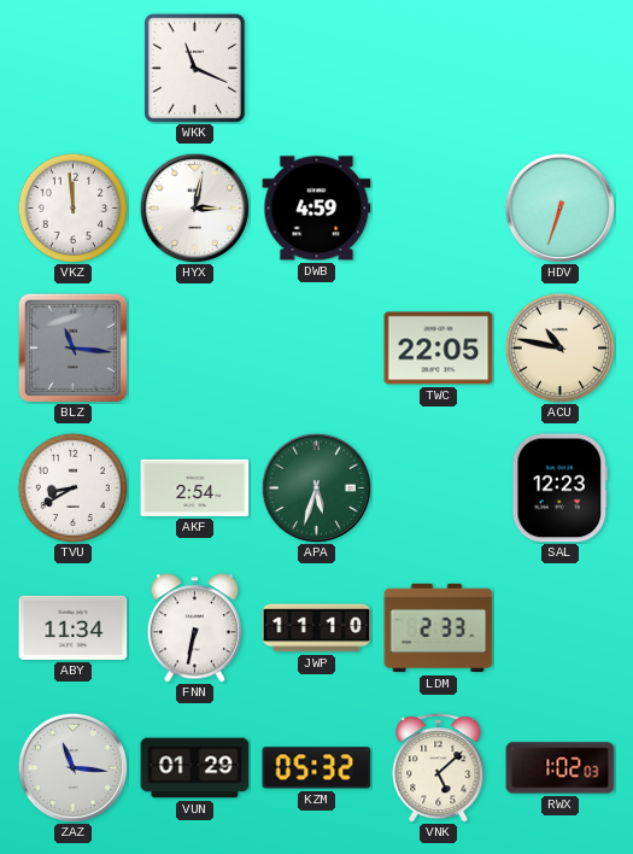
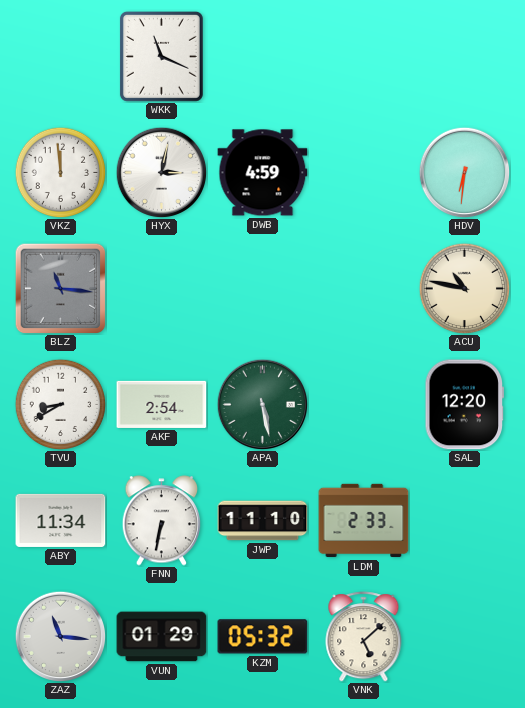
HDV: 6:33 -> 6:31 (464, 172)
TWC: 22:05 -> none (439, 349)
APA: 5:33 -> 5:28 (262, 404)
SAL: 12:23 -> 12:20 (465, 405)
RWX: 1:02 -> none (561, 768)
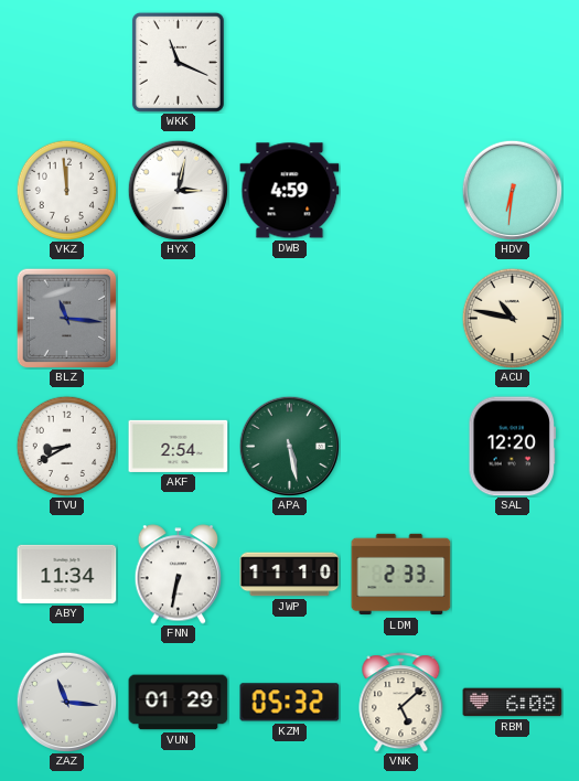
RBM: none -> 6:08 (513, 703)
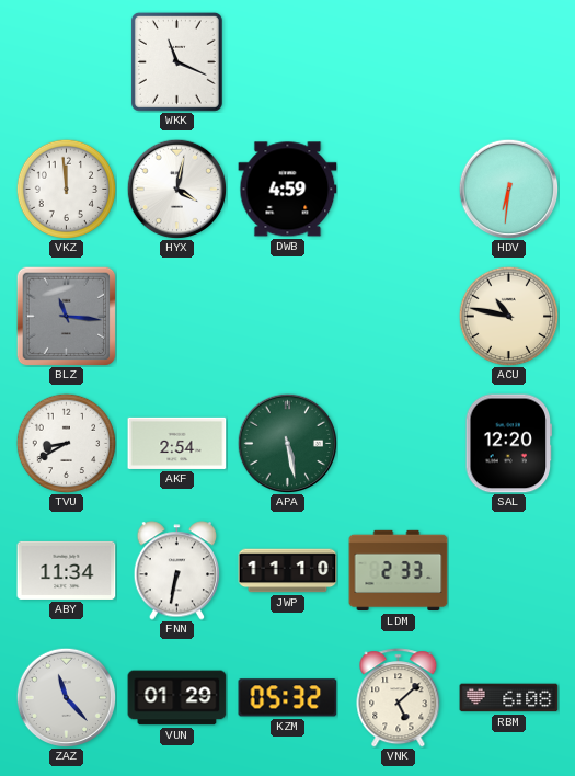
HYX: 3:02 -> 4:02 (176, 189)
ZAZ: 11:16 -> 11:23 (66, 697)
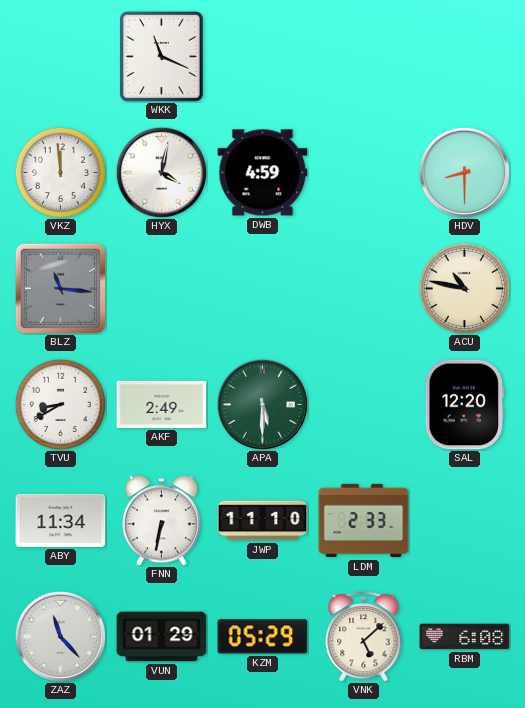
HDV: 6:31 -> 8:30 (464, 172)
AKF: 2:54 -> 2:49 (162, 404)
APA: 5:28 -> 5:30 (262, 404)
KZM: 05:32 -> 05:29 (263, 637)
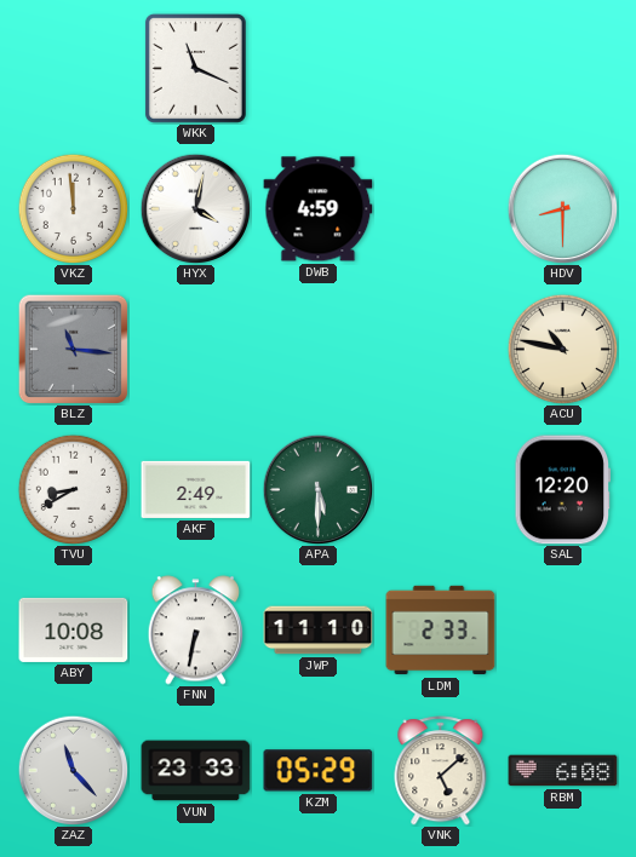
ABY: 11:34 -> 10:08 (74, 629)
VUN: 01:29 -> 23:33 (196, 771)
